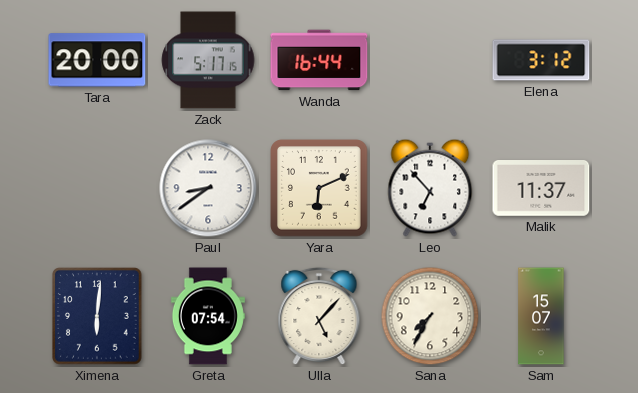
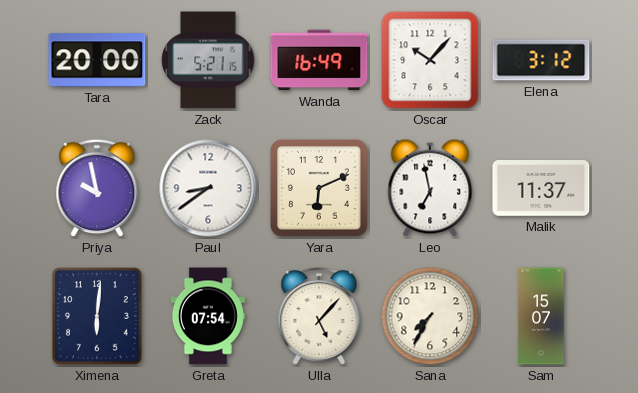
Zack: 5:17 -> 5:21 (208, 60)
Wanda: 16:44 -> 16:49 (319, 60)
Oscar: none -> 10:07 (430, 60)
Priya: none -> 9:58 (97, 188)
Leo: 6:53 -> 6:58 (430, 188)
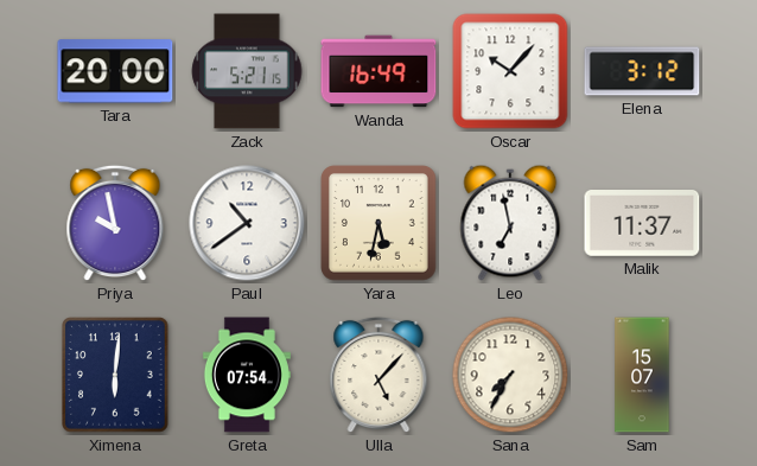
Paul: 8:39 -> 10:39 (247, 223)
Yara: 6:11 -> 5:32 (380, 224)
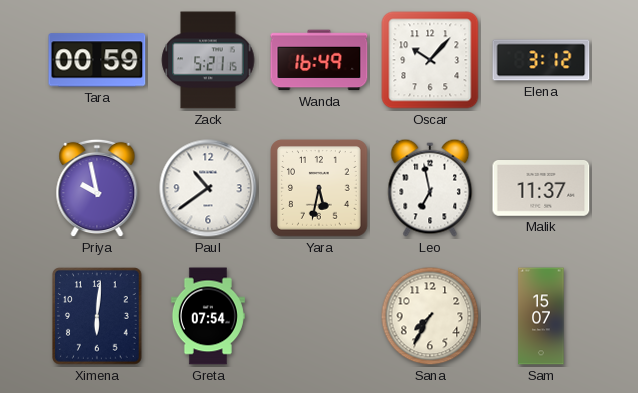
Tara: 20:00 -> 00:59 (97, 60)
Ulla: 5:07 -> none (378, 375)
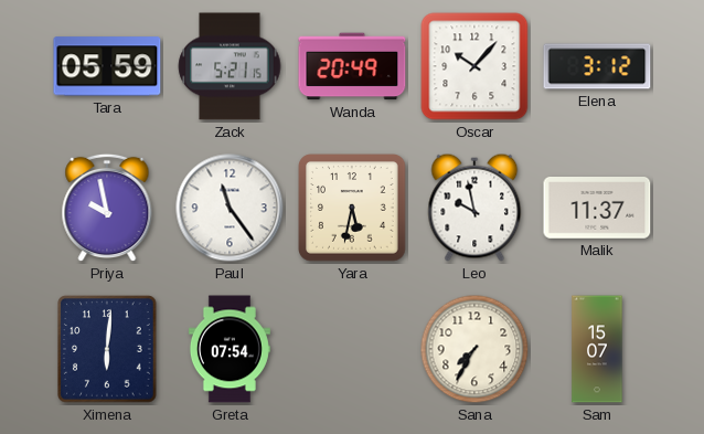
Tara: 00:59 -> 05:59 (107, 66)
Wanda: 16:49 -> 20:49 (352, 66)
Paul: 10:39 -> 11:24 (230, 208)
Leo: 6:58 -> 9:58 (474, 208)
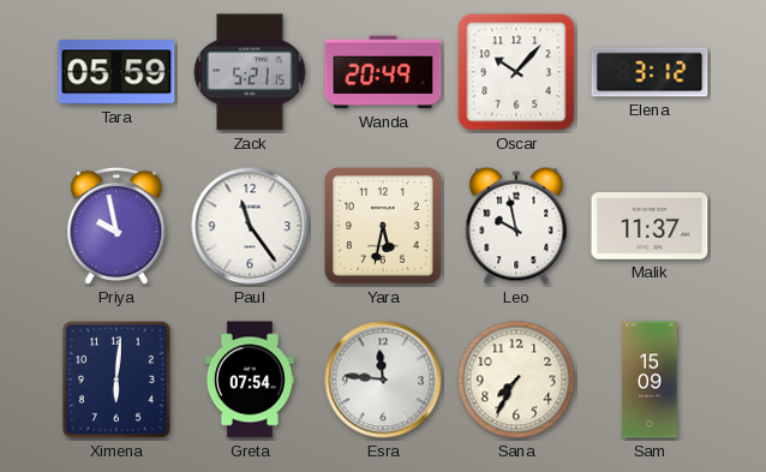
Esra: none -> 11:46 (383, 380)
Sam: 15:07 -> 15:09 (650, 380)
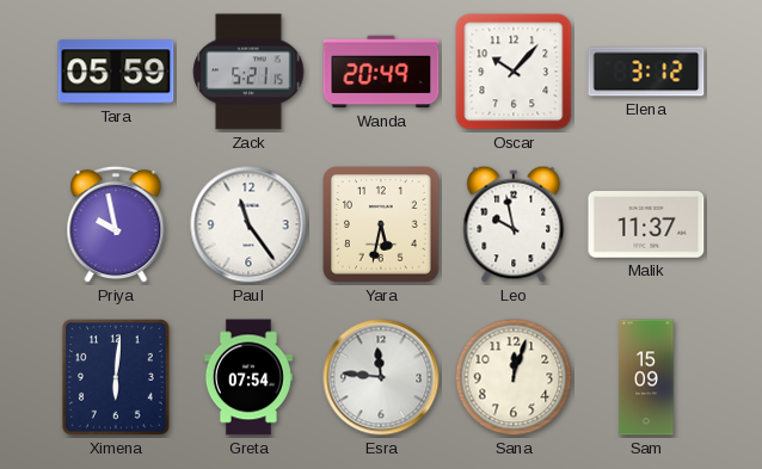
Sana: 7:35 -> 12:03 (514, 377)
